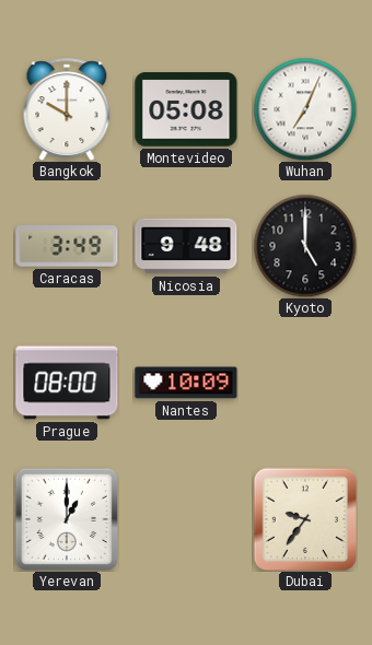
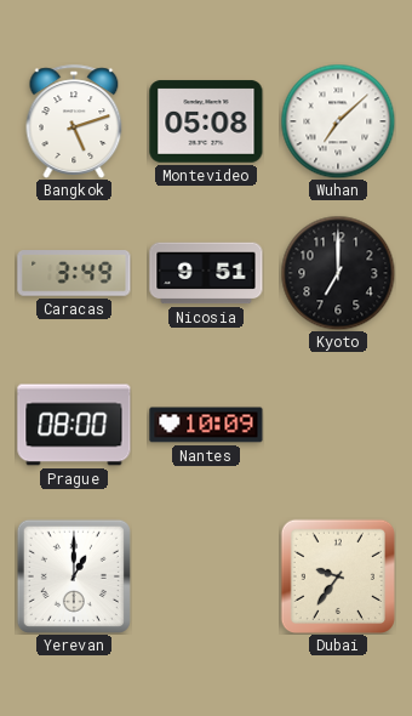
Bangkok: 10:00 -> 5:12 (74, 121)
Wuhan: 7:04 -> 7:08 (338, 121)
Nicosia: 9:48 -> 9:51 (206, 273)
Kyoto: 5:00 -> 7:00 (338, 273)
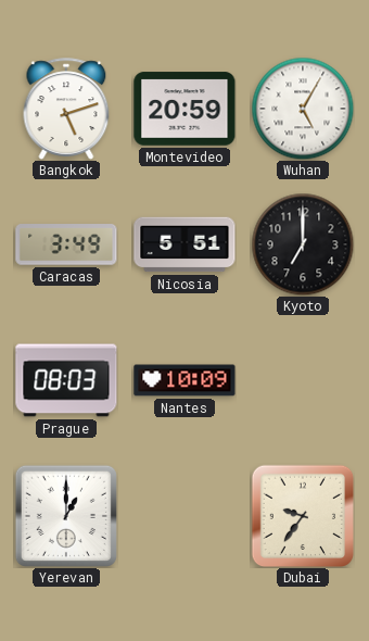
Montevideo: 05:08 -> 20:59 (184, 109)
Wuhan: 7:08 -> 5:05 (303, 109)
Nicosia: 9:51 -> 5:51 (184, 244)
Prague: 08:00 -> 08:03 (66, 380)
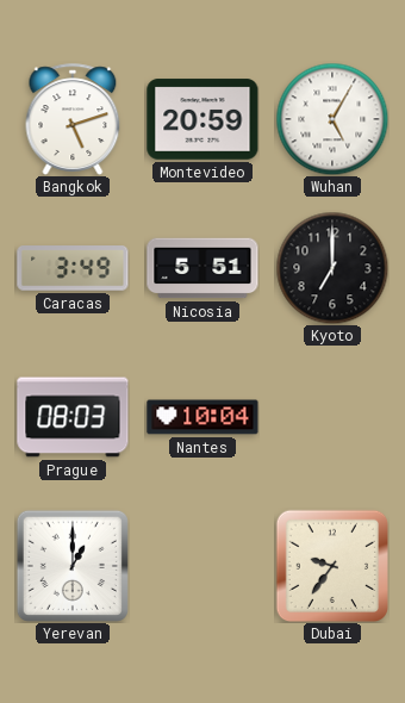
Nantes: 10:09 -> 10:04 (202, 417)
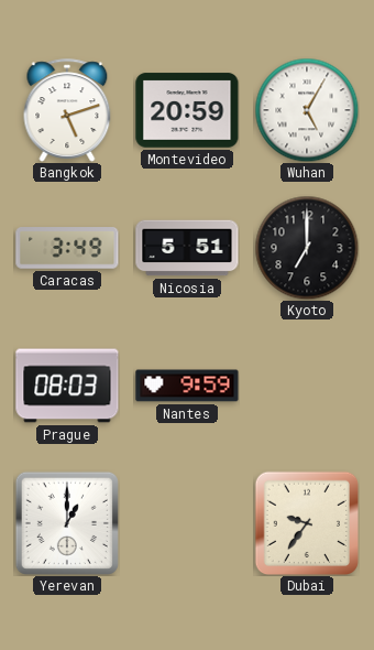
Nantes: 10:04 -> 9:59 (187, 386)
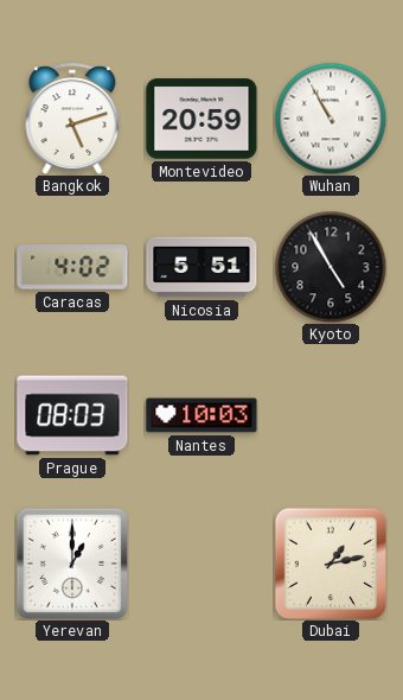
Wuhan: 5:05 -> 10:55 (331, 119)
Caracas: 3:49 -> 4:02 (72, 267)
Kyoto: 7:00 -> 4:55 (331, 267)
Nantes: 9:59 -> 10:03 (201, 415)
Dubai: 9:36 -> 1:13 (330, 562)
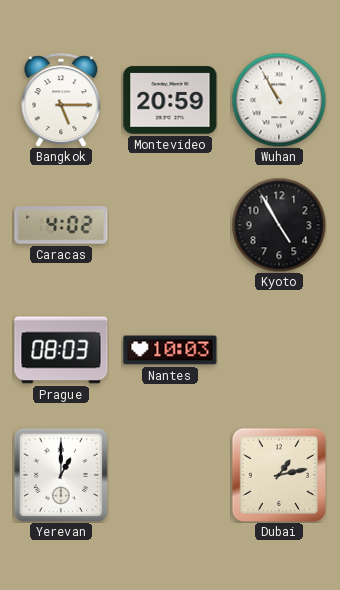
Bangkok: 5:12 -> 5:15 (61, 100)
Nicosia: 5:51 -> none (201, 267)
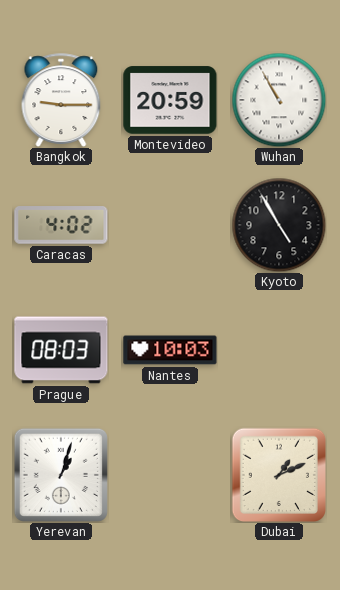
Bangkok: 5:15 -> 9:15 (61, 100)
Yerevan: 1:00 -> 1:03 (61, 475)
Dubai: 1:13 -> 1:11 (278, 474)
